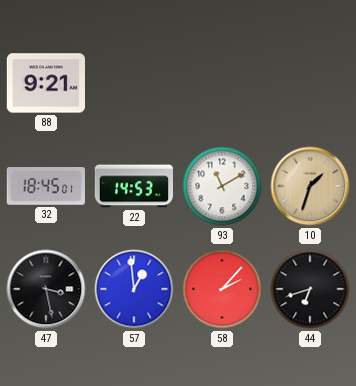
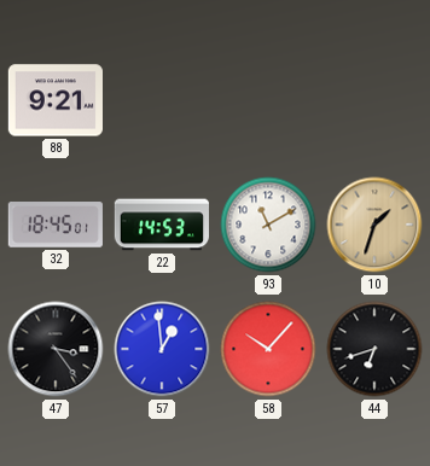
47: 3:28 -> 3:24 (56, 349)
58: 2:07 -> 10:07 (268, 349)
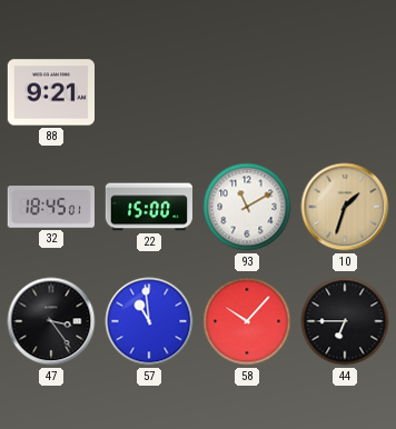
22: 14:53 -> 15:00 (148, 207)
57: 12:59 -> 10:59 (149, 321)
44: 6:42 -> 6:45 (345, 321)
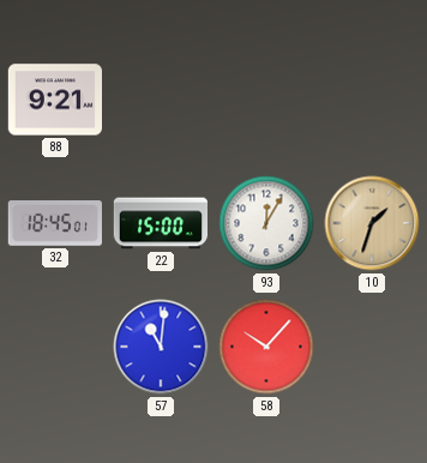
93: 11:10 -> 12:05 (266, 223)
47: 3:24 -> none (51, 321)
57: 10:59 -> 11:01 (161, 347)
44: 6:45 -> none (345, 321)
